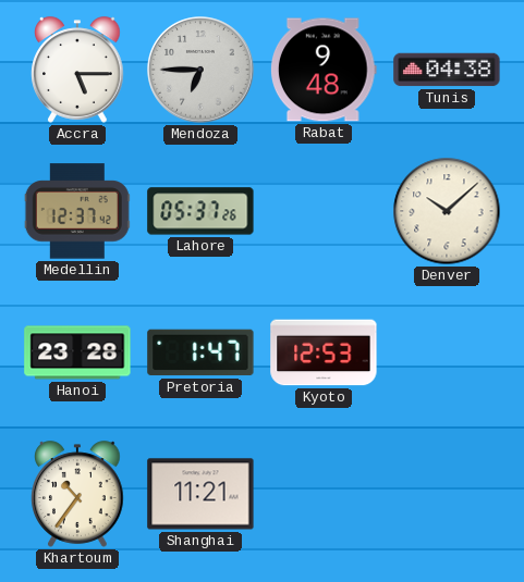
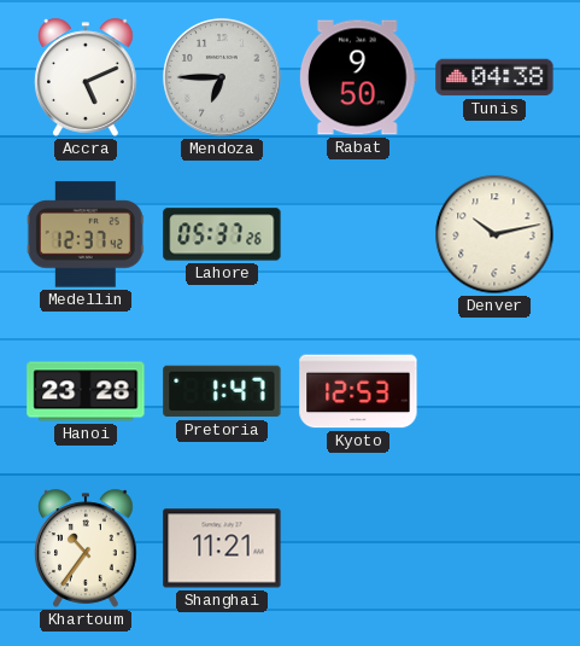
Accra: 5:15 -> 5:11 (86, 77)
Rabat: 9:48 -> 9:50 (358, 77)
Denver: 10:08 -> 10:13 (494, 234)
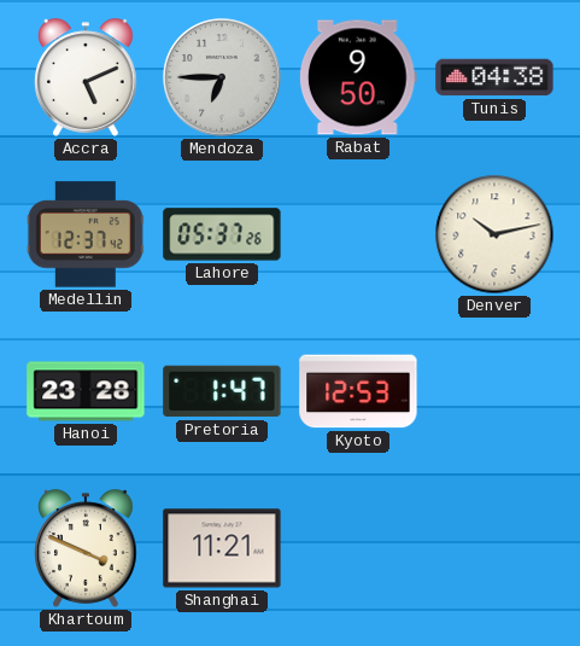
Khartoum: 10:36 -> 3:49 (86, 548)
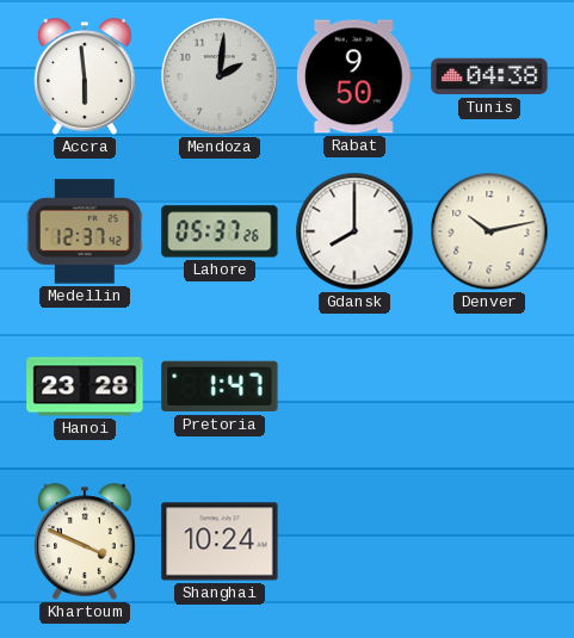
Accra: 5:11 -> 5:59 (85, 76)
Mendoza: 6:45 -> 2:01 (220, 76)
Gdansk: none -> 8:00 (354, 231)
Kyoto: 12:53 -> none (358, 391)
Shanghai: 11:21 -> 10:24 (220, 541)
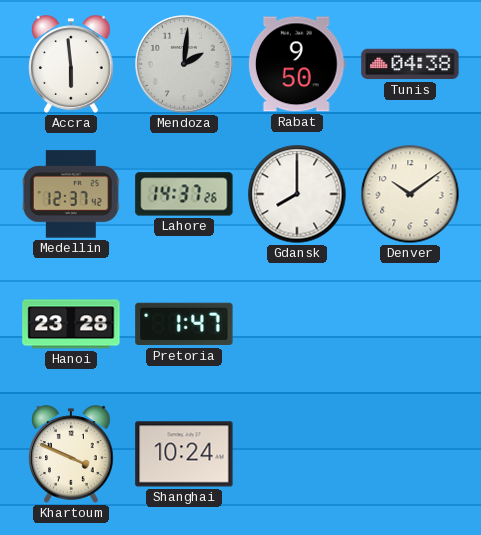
Lahore: 05:37 -> 14:37 (184, 194)
Denver: 10:13 -> 10:09 (410, 194)
